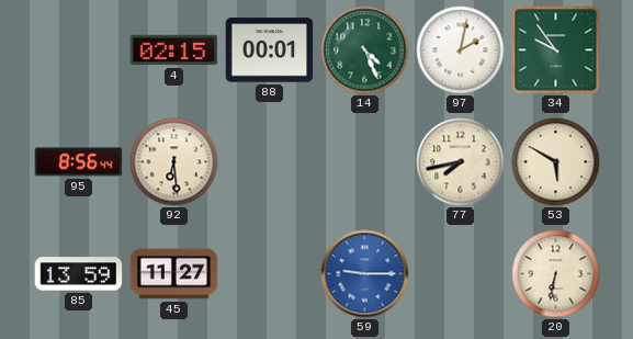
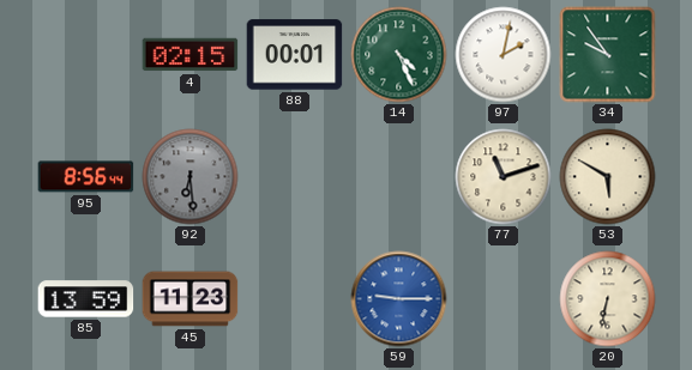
92 dial: cream -> grey (191, 177)
77: 7:43 -> 11:12 (504, 177)
45: 11:27 -> 11:23 (191, 299)
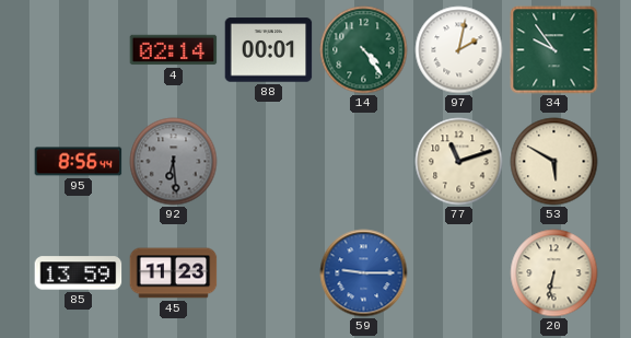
4: 02:15 -> 02:14 (174, 50)
14: 4:26 -> 4:24 (364, 50)
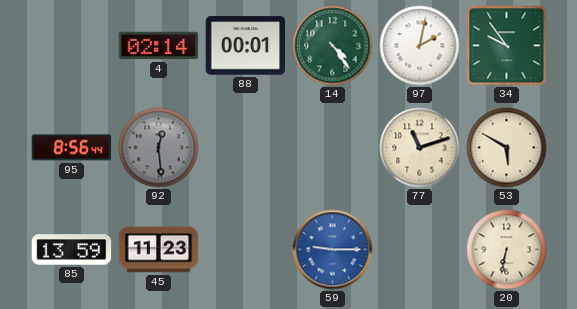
92: 6:29 -> 12:29 (159, 148)
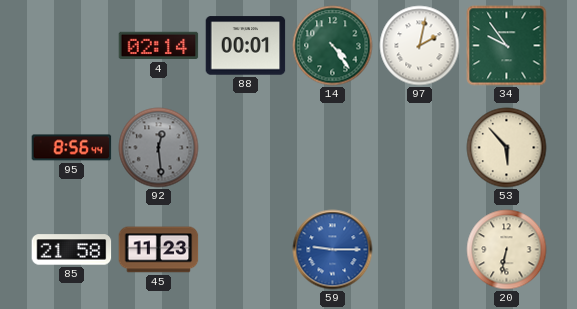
77: 11:12 -> none (420, 148)
53: 5:50 -> 5:53 (507, 148)
85: 13:59 -> 21:58 (72, 250)
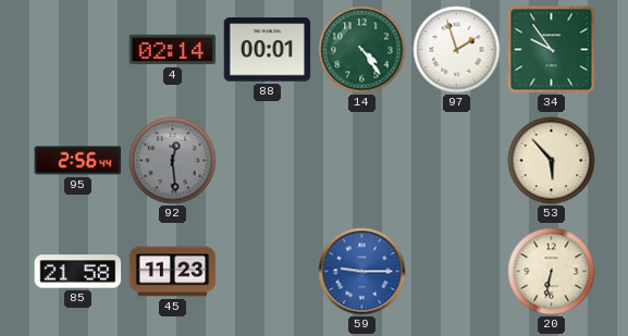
97: 2:02 -> 1:57 (457, 50)
95: 8:56 -> 2:56 (78, 161)
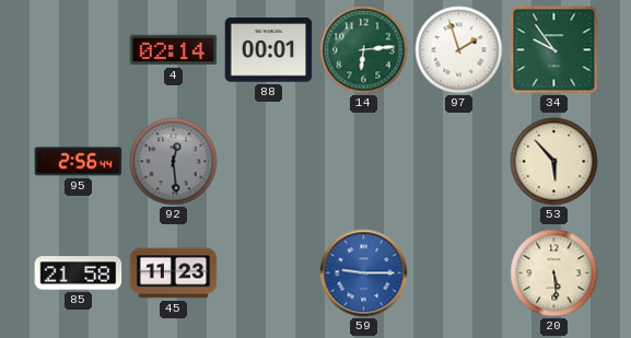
14: 4:24 -> 6:14 (364, 50)
20: 6:32 -> 5:29 (554, 273)
